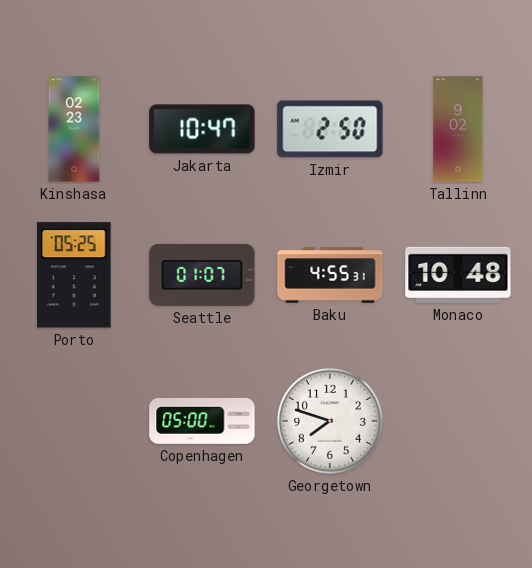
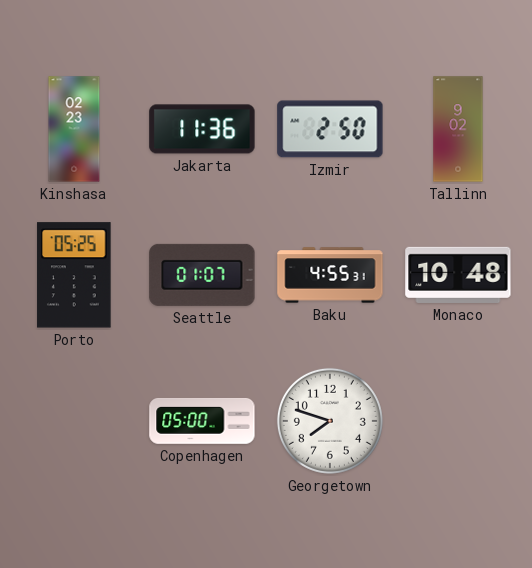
Jakarta: 10:47 -> 11:36 (202, 129)
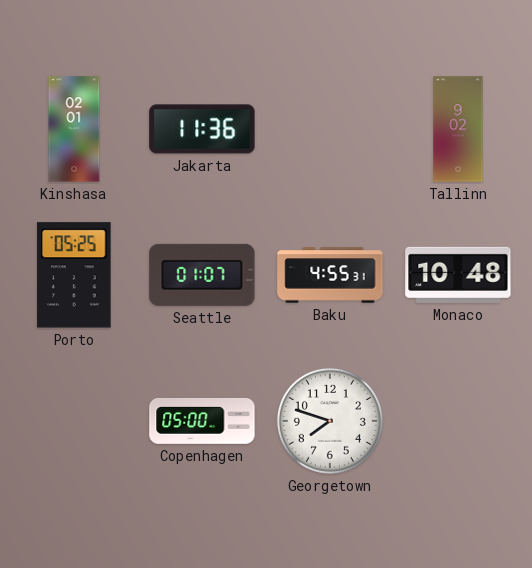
Kinshasa: 02:23 -> 02:01 (74, 129)
Izmir: 2:50 -> none (330, 129)
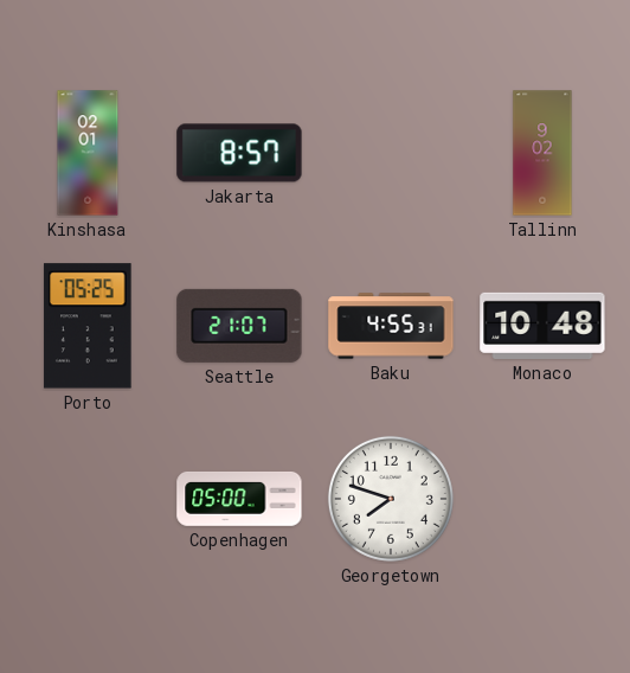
Jakarta: 11:36 -> 8:57 (239, 153)
Seattle: 01:07 -> 21:07 (239, 326)
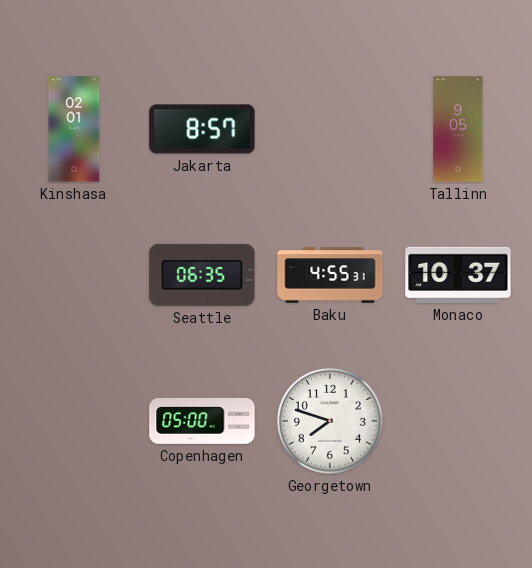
Tallinn: 9:02 -> 9:05 (458, 129)
Porto: 05:25 -> none (88, 326)
Seattle: 21:07 -> 06:35 (202, 275)
Monaco: 10:48 -> 10:37 (458, 275)
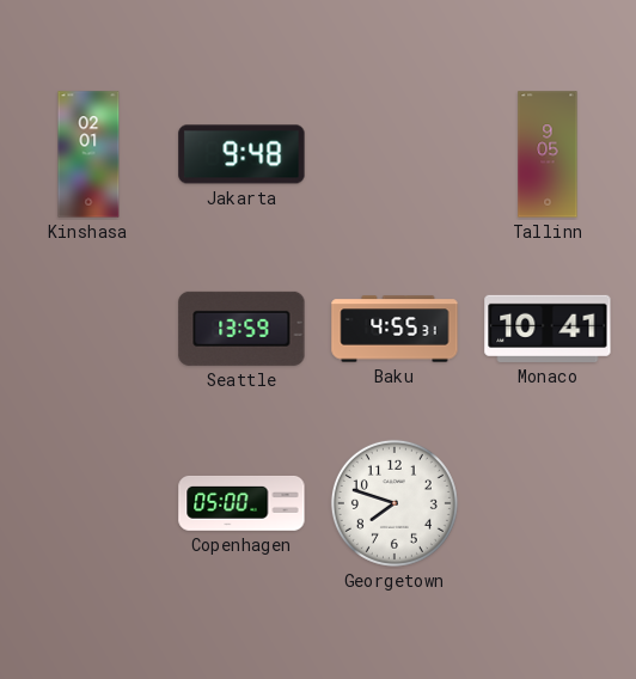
Jakarta: 8:57 -> 9:48 (241, 154)
Seattle: 06:35 -> 13:59 (241, 329)
Monaco: 10:37 -> 10:41 (548, 329)
